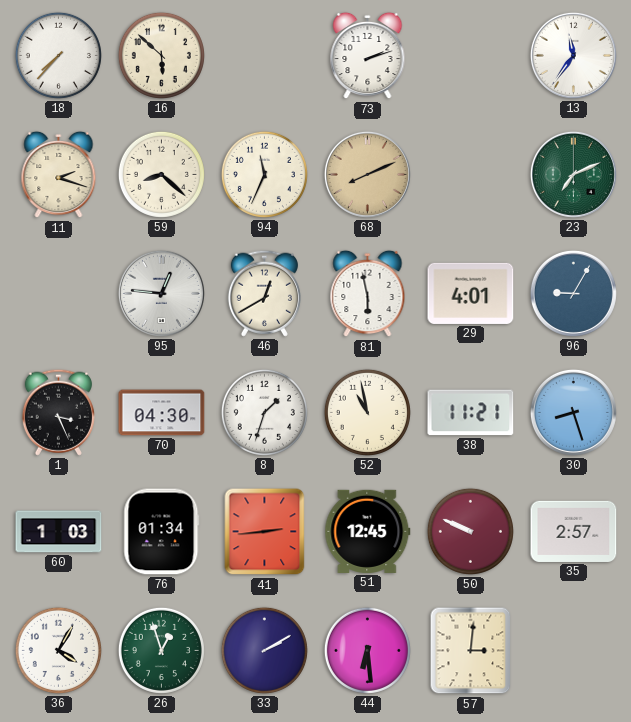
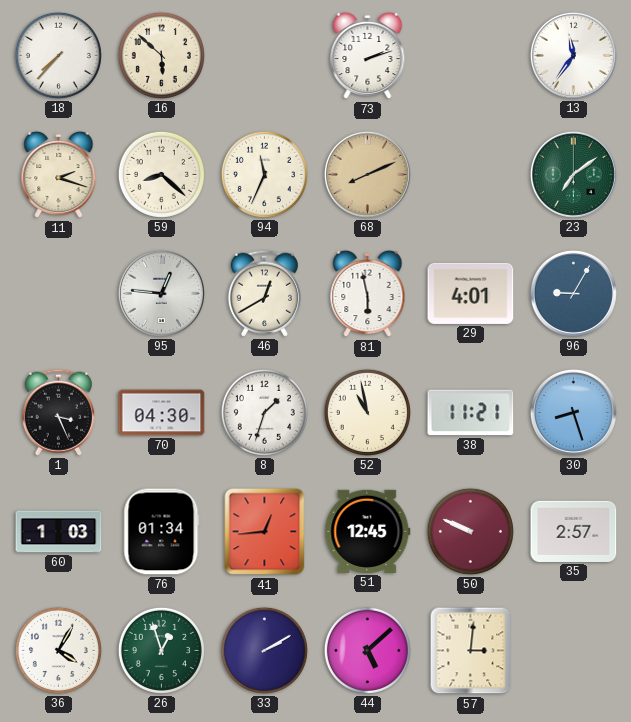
23: 7:11 -> 7:09 (573, 174)
41: 2:44 -> 12:44 (265, 532)
44: 6:29 -> 5:08 (367, 650)
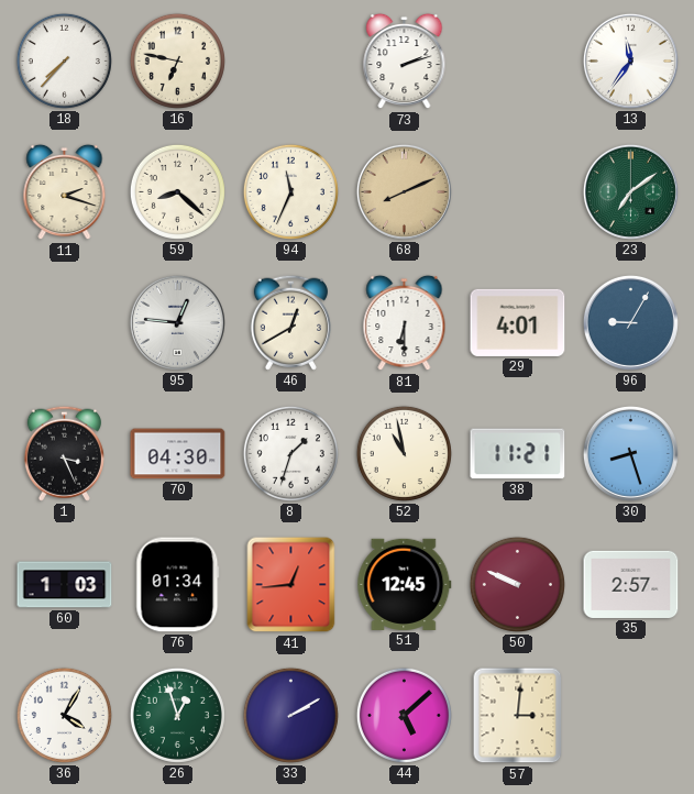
16: 5:52 -> 6:47 (177, 60)
81: 5:58 -> 6:30 (405, 323)
